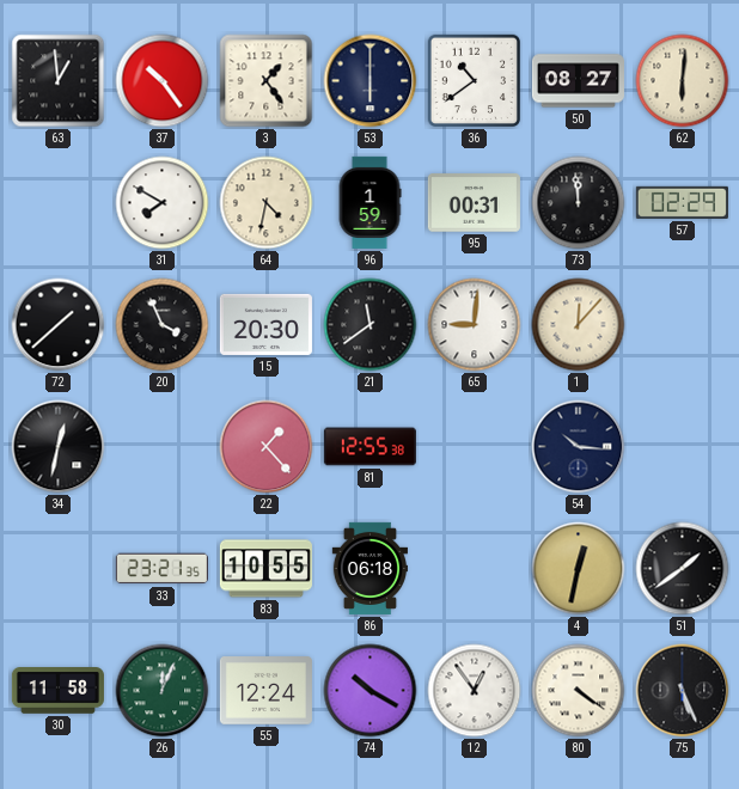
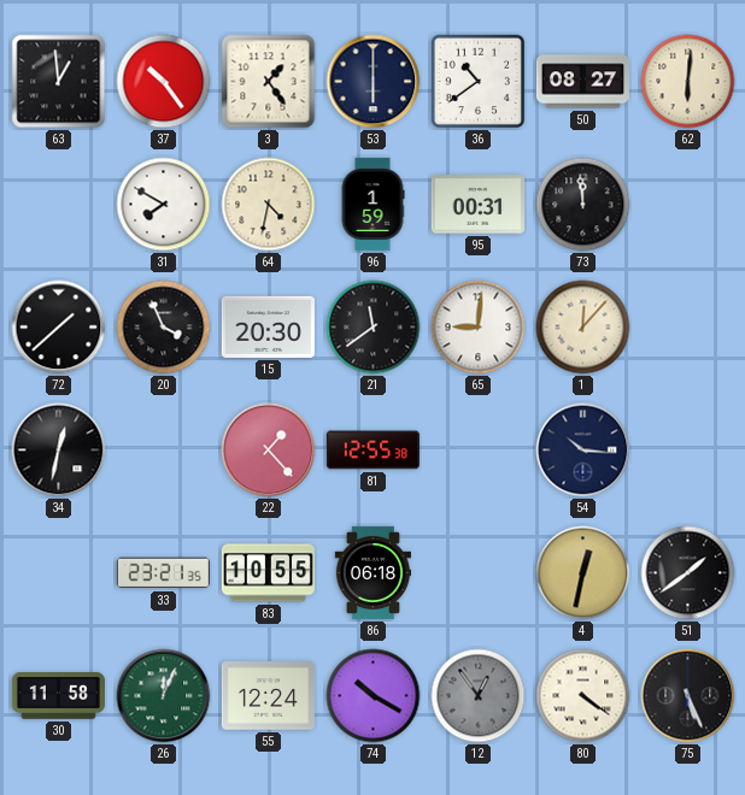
57: 02:29 -> none (682, 202)
12 dial: white -> grey (479, 696)
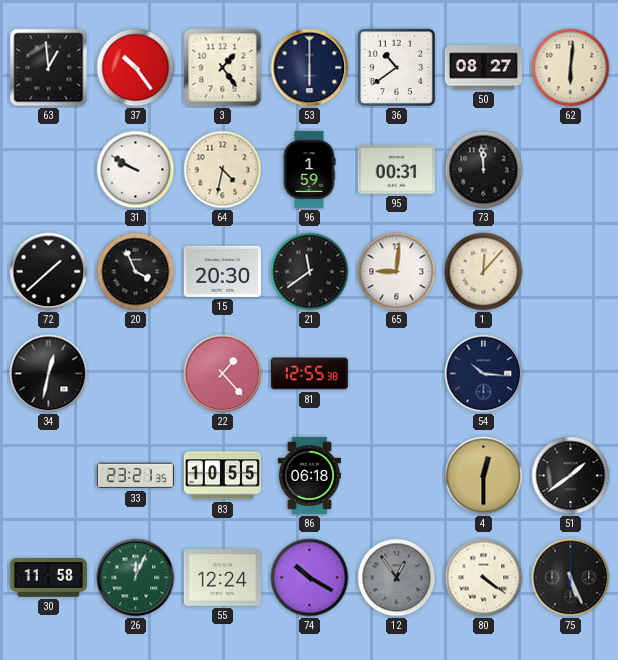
31: 7:50 -> 9:50 (136, 170)
4: 12:32 -> 12:30 (484, 476)
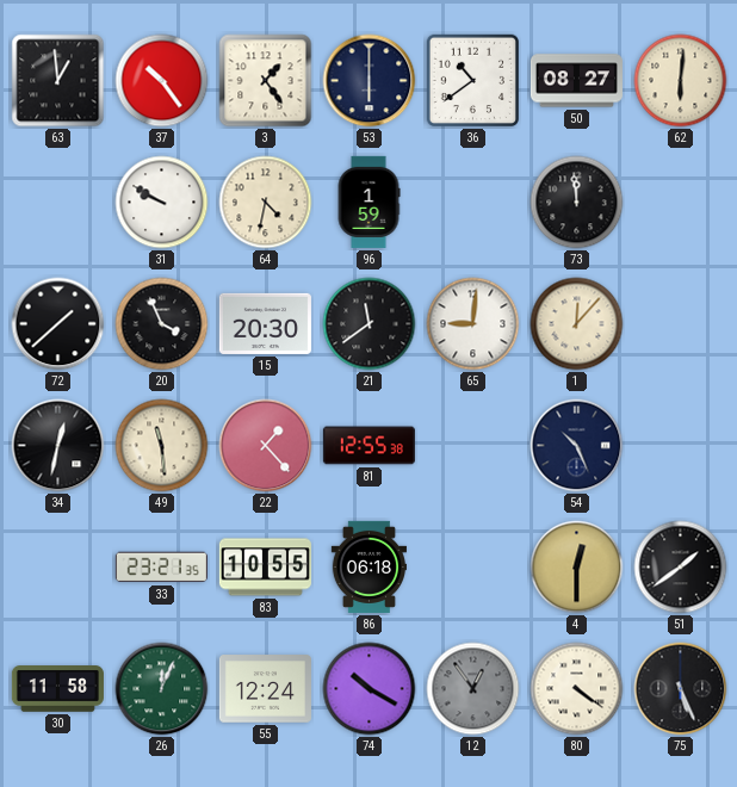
95: 00:31 -> none (396, 170)
49: none -> 11:29 (162, 446)
54: 10:16 -> 10:26 (577, 446)
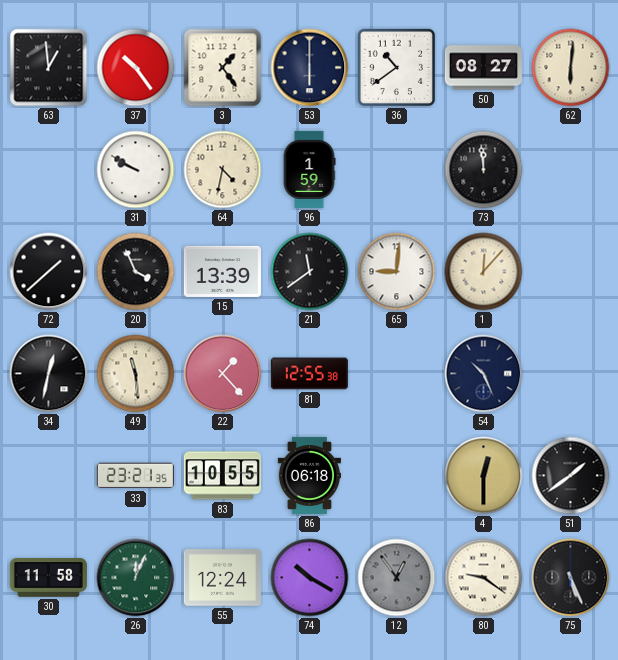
15: 20:30 -> 13:39 (222, 271)
80: 4:21 -> 9:21 (484, 578)
